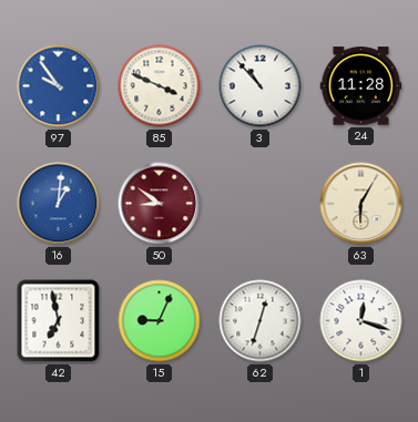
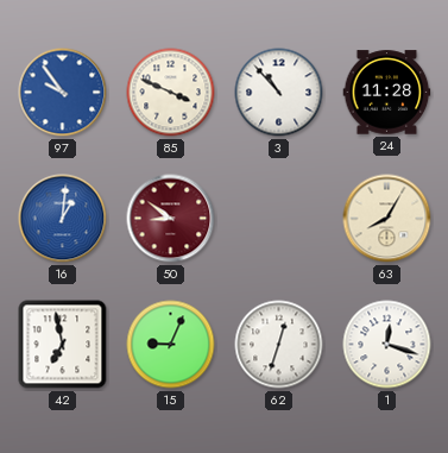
63: 6:05 -> 8:05 (387, 219)
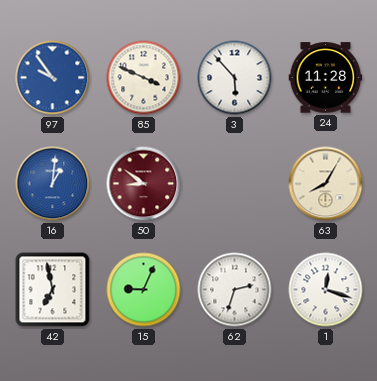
3: 10:53 -> 5:53 (235, 78)
62: 12:33 -> 2:33 (235, 290)
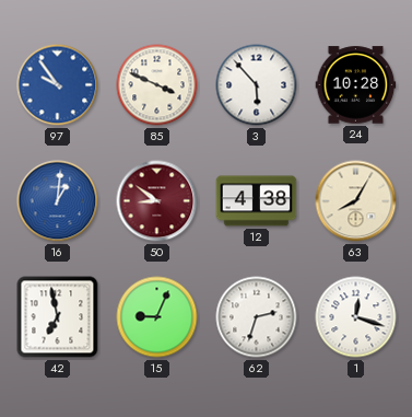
24: 11:28 -> 10:28 (356, 85)
12: none -> 4:38 (257, 201)
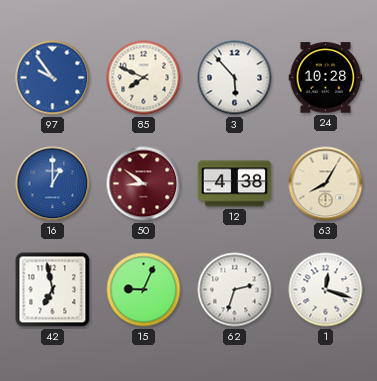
85: 3:49 -> 7:49 (144, 78)
16: 1:01 -> 1:00 (53, 184)
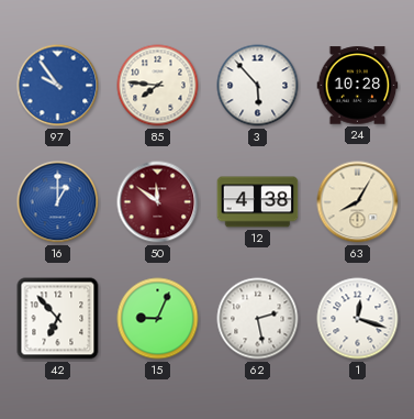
85: 7:49 -> 7:46 (158, 86)
50: 8:51 -> 11:51 (158, 202)
42: 6:58 -> 6:53 (58, 319)
62: 2:33 -> 2:28 (258, 319)
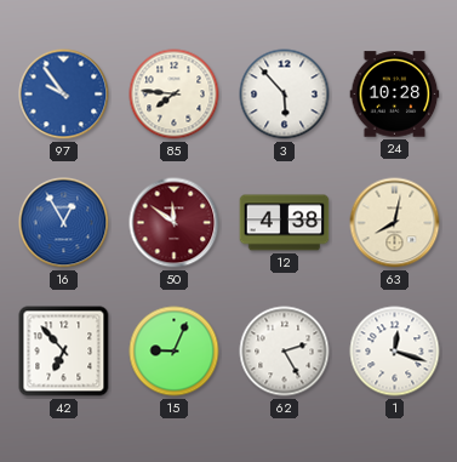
16: 1:00 -> 12:55 (64, 223)
63: 8:05 -> 8:02 (395, 223)
62: 2:28 -> 2:25 (285, 352)
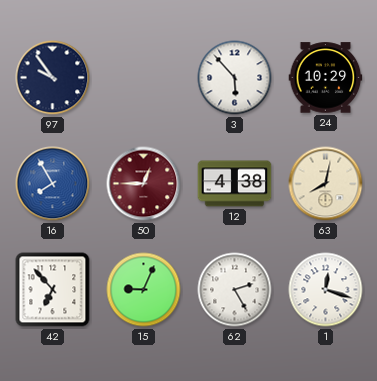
97 dial: blue -> navy (53, 78)
85: 7:46 -> none (175, 95)
24: 10:28 -> 10:29 (326, 78)
16: 12:55 -> 7:55 (53, 184)
50: 11:51 -> 12:45 (144, 184)
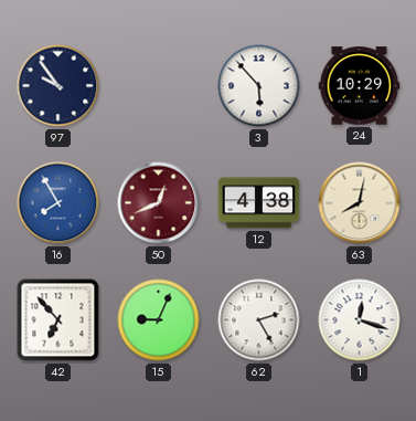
50: 12:45 -> 12:41 (159, 203)
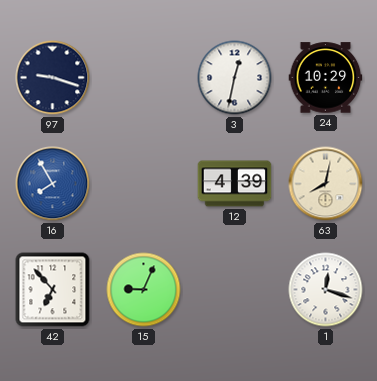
97: 9:54 -> 9:18 (53, 78)
3: 5:53 -> 12:32 (235, 78)
50: 12:41 -> none (159, 203)
12: 4:38 -> 4:39 (235, 184)
62: 2:25 -> none (259, 320)
